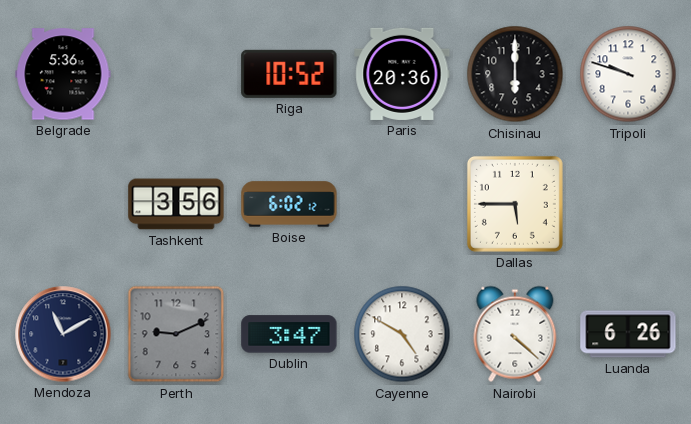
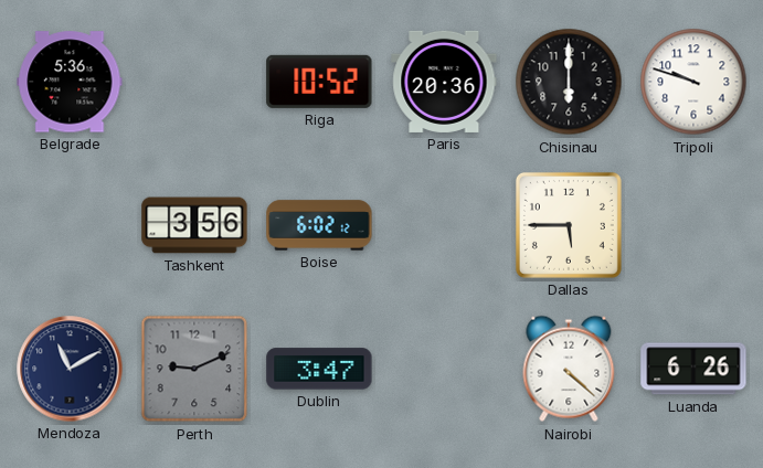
Cayenne: 4:50 -> none (402, 334)
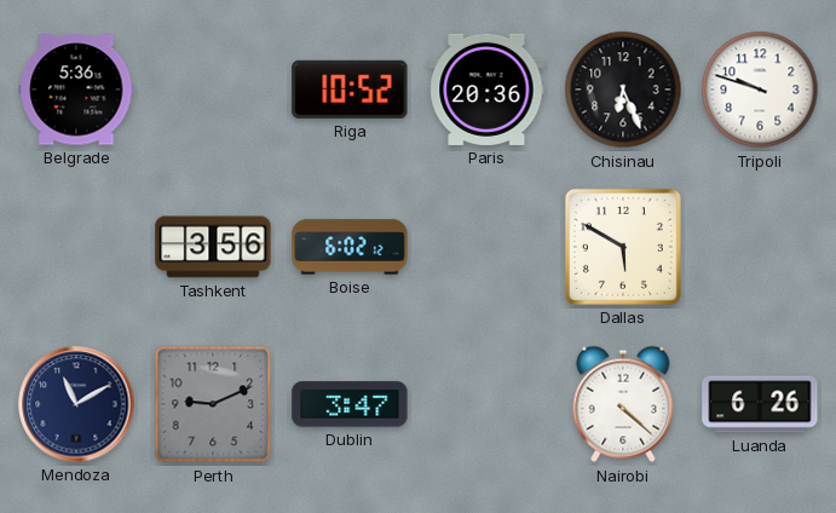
Chisinau: 6:00 -> 6:26 (623, 90)
Dallas: 5:45 -> 5:50 (623, 247)
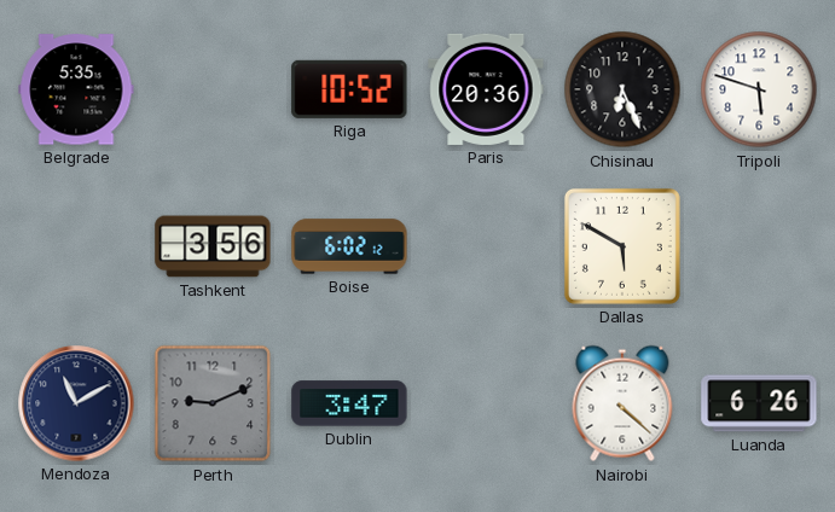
Belgrade: 5:36 -> 5:35 (76, 89)
Tripoli: 9:48 -> 5:48 (759, 89)
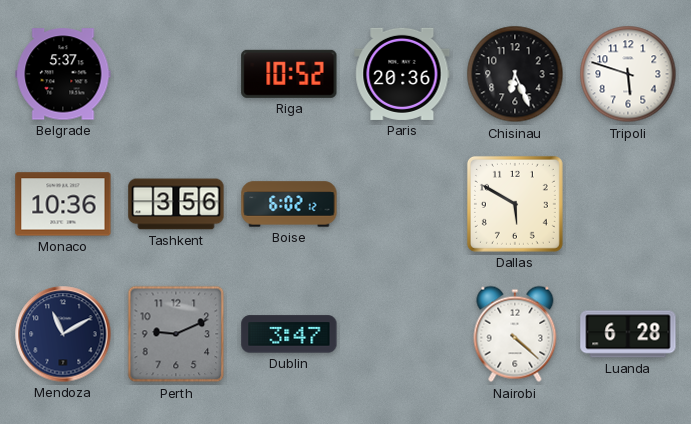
Belgrade: 5:35 -> 5:37 (63, 74)
Monaco: none -> 10:36 (63, 204)
Luanda: 6:26 -> 6:28 (628, 334)
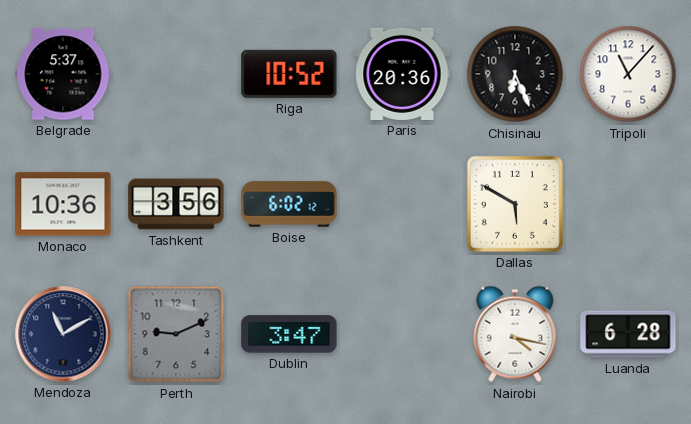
Tripoli: 5:48 -> 11:07 (628, 74)
Nairobi: 4:22 -> 4:17 (515, 334)
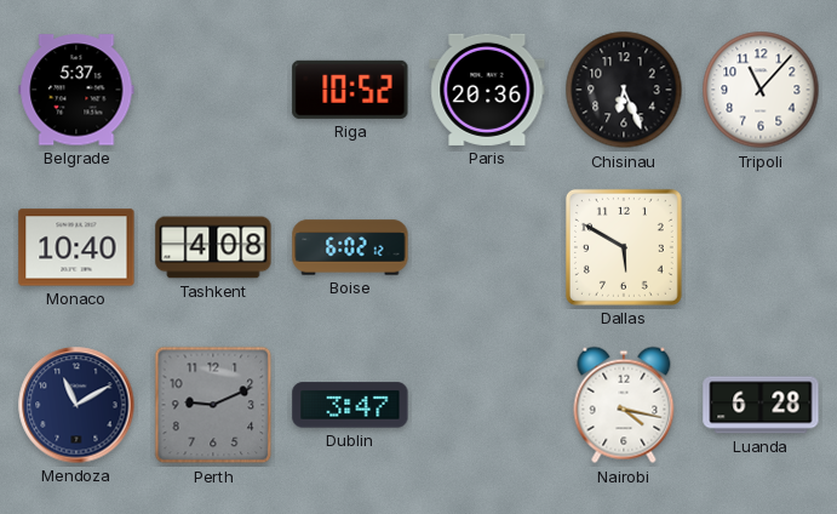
Monaco: 10:36 -> 10:40 (76, 247)
Tashkent: 3:56 -> 4:08 (213, 247)
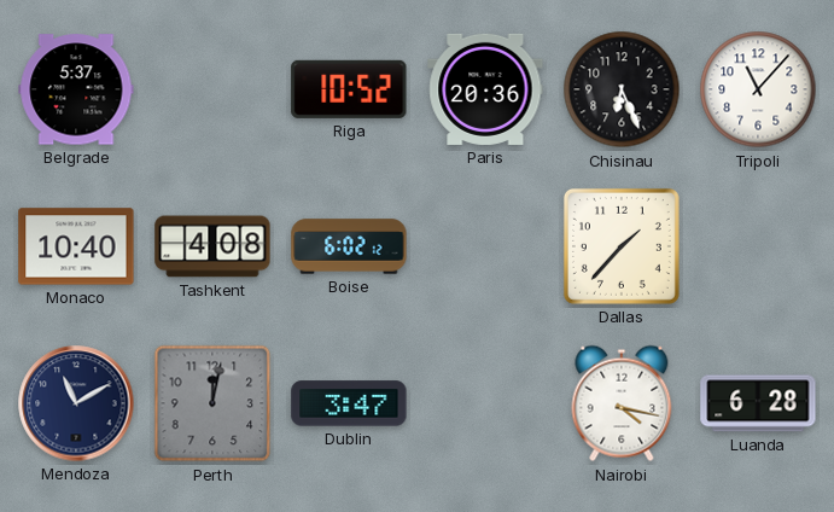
Dallas: 5:50 -> 1:37 (622, 246)
Perth: 9:11 -> 12:02 (212, 403)
